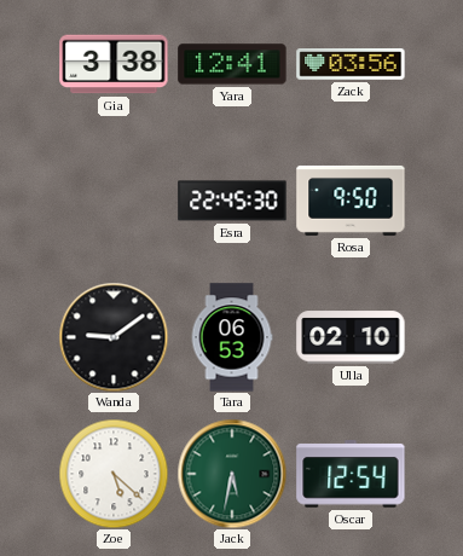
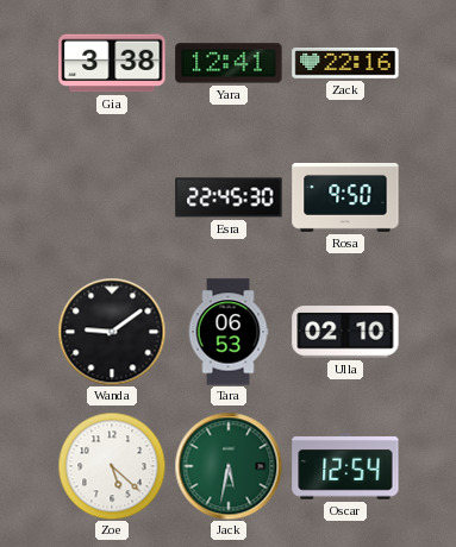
Zack: 03:56 -> 22:16 (345, 64)
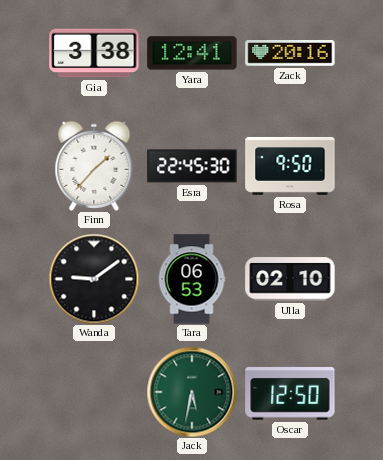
Zack: 22:16 -> 20:16 (290, 54)
Finn: none -> 1:37 (94, 166)
Zoe: 5:22 -> none (112, 466)
Oscar: 12:54 -> 12:50 (290, 392)
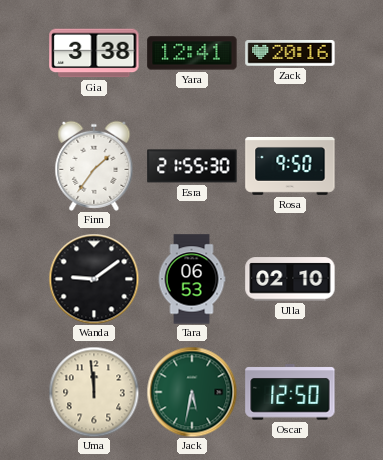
Finn: 1:37 -> 1:36 (94, 166)
Esra: 22:45 -> 21:55 (192, 166)
Uma: none -> 11:59 (94, 392)
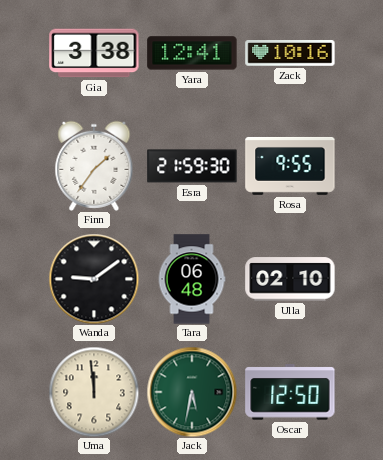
Zack: 20:16 -> 10:16 (290, 54)
Esra: 21:55 -> 21:59 (192, 166)
Rosa: 9:50 -> 9:55 (290, 166)
Tara: 06:53 -> 06:48 (192, 279)
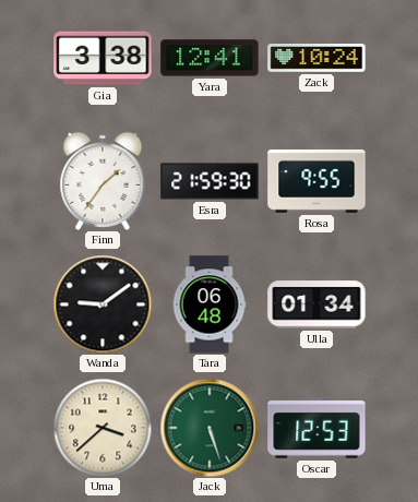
Zack: 10:16 -> 10:24 (317, 59)
Ulla: 02:10 -> 01:34 (317, 304)
Uma: 11:59 -> 3:38 (103, 428)
Jack: 5:32 -> 5:27 (210, 428)
Oscar: 12:50 -> 12:53 (317, 428)
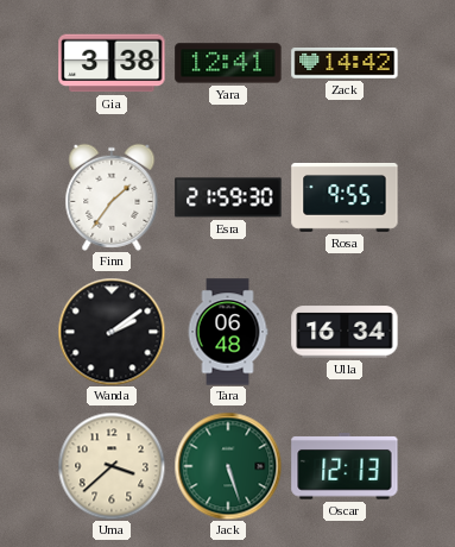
Zack: 10:24 -> 14:42 (345, 64)
Wanda: 9:09 -> 2:09 (112, 332)
Ulla: 01:34 -> 16:34 (345, 332)
Oscar: 12:53 -> 12:13 (345, 466)
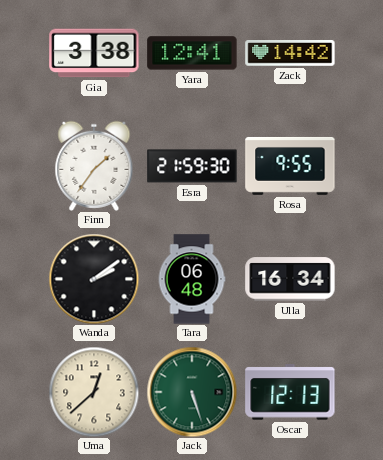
Uma: 3:38 -> 12:38 (94, 392)
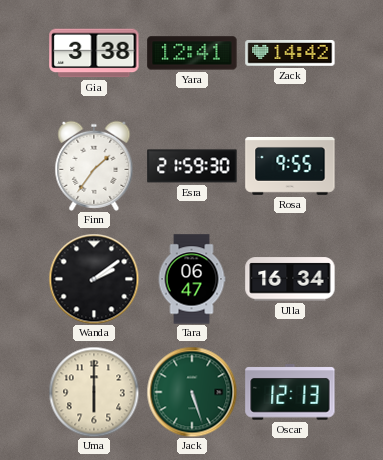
Tara: 06:48 -> 06:47 (192, 279)
Uma: 12:38 -> 6:00 (94, 392)
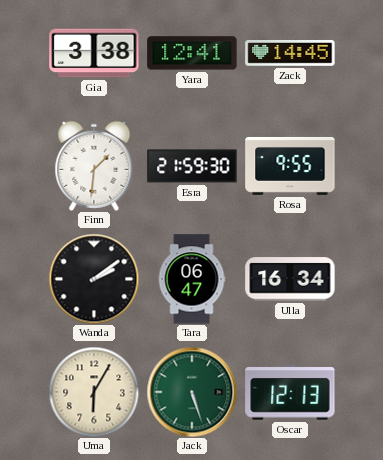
Zack: 14:42 -> 14:45 (290, 54)
Finn: 1:36 -> 1:31 (94, 166)
Uma: 6:00 -> 6:05 (94, 392)
